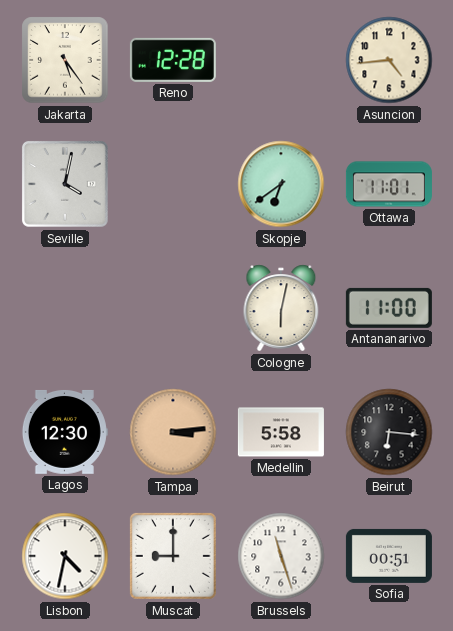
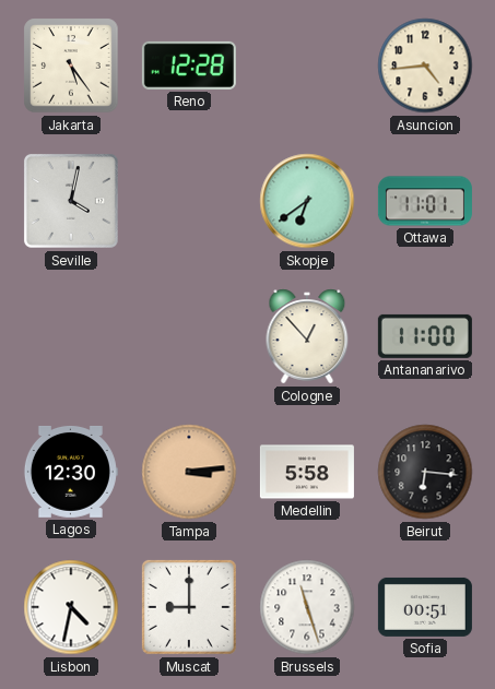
Cologne: 6:02 -> 12:53 (307, 336)
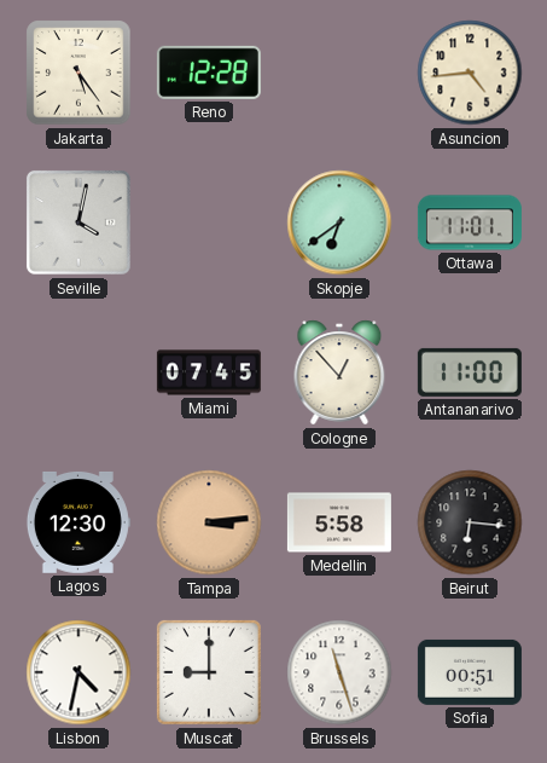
Miami: none -> 07:45 (209, 372)
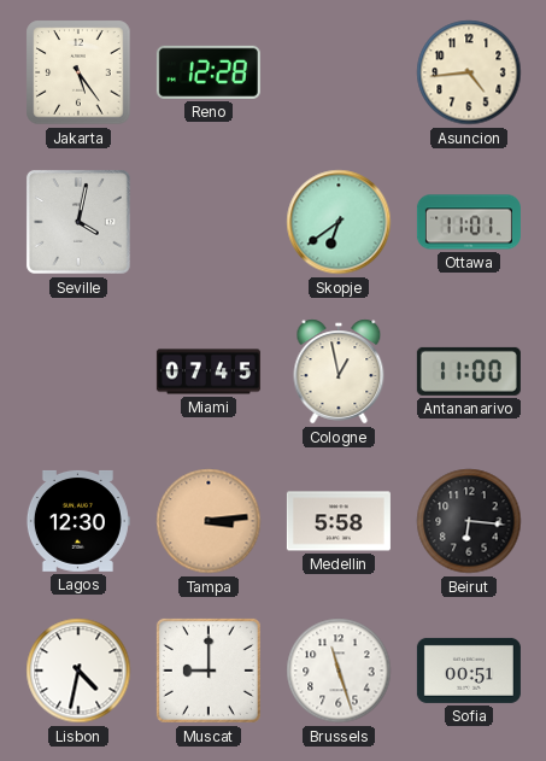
Cologne: 12:53 -> 12:58 (339, 371)
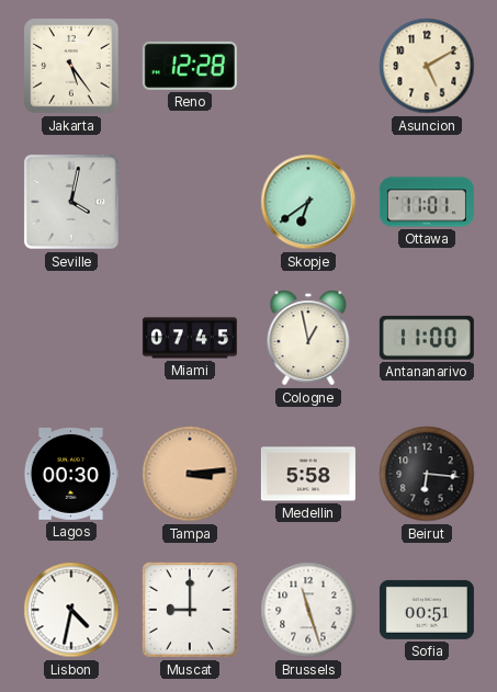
Asuncion: 4:44 -> 5:10 (427, 66)
Lagos: 12:30 -> 00:30 (70, 474)
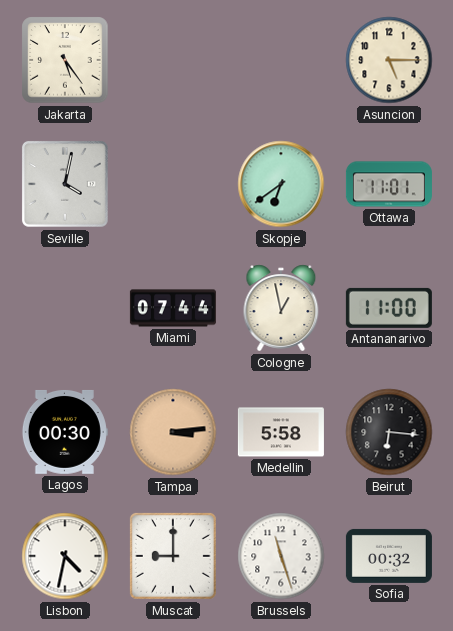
Reno: 12:28 -> none (190, 66)
Asuncion: 5:10 -> 5:15 (389, 60)
Miami: 07:45 -> 07:44 (173, 308)
Sofia: 00:51 -> 00:32 (389, 556)
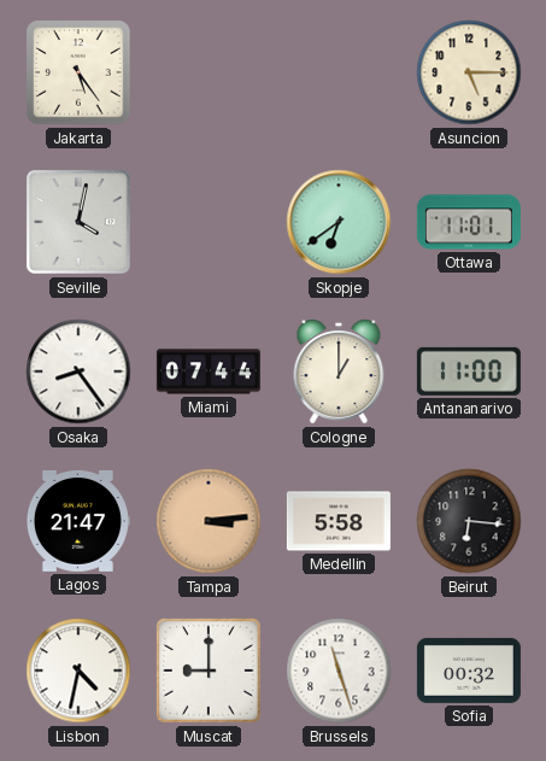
Osaka: none -> 8:24 (78, 371)
Cologne: 12:58 -> 1:00 (339, 371)
Lagos: 00:30 -> 21:47 (77, 521)
